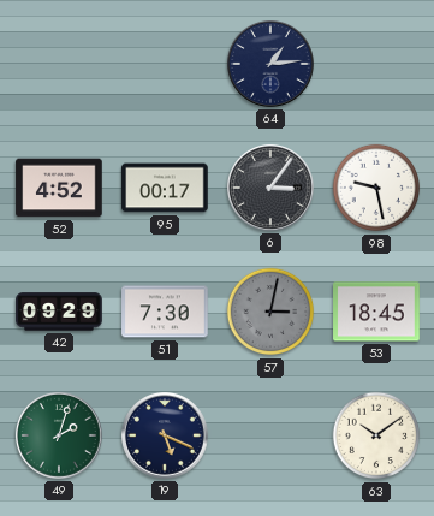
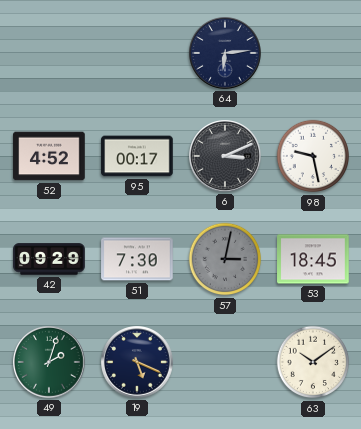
64: 1:14 -> 6:14 (226, 54)
6: 3:06 -> 3:11 (226, 157)
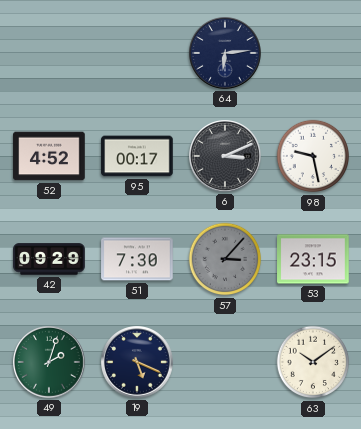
57: 3:02 -> 3:07 (225, 259)
53: 18:45 -> 23:15 (313, 259)
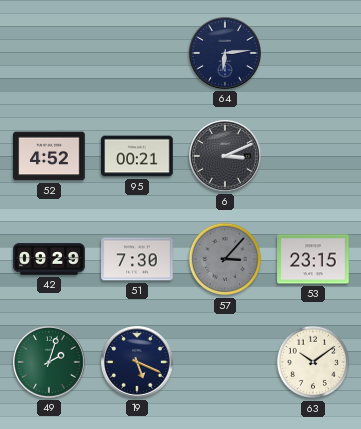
95: 00:17 -> 00:21 (137, 156)
98: 9:28 -> none (313, 156)
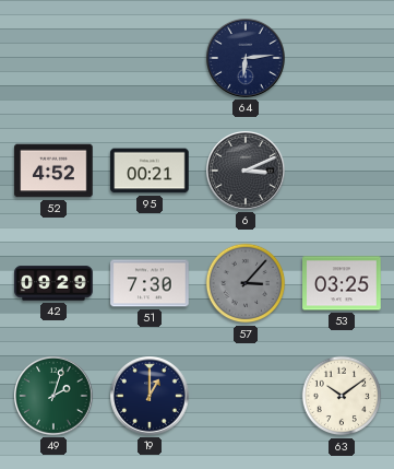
53: 23:15 -> 03:25 (342, 283)
19: 5:19 -> 1:00 (151, 397)
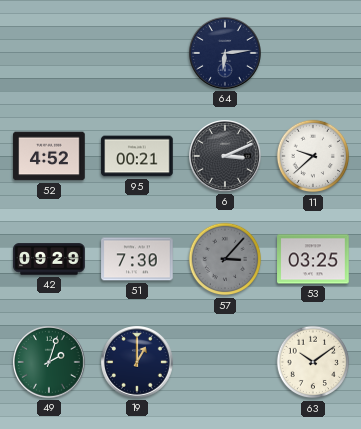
11: none -> 9:38 (313, 156)
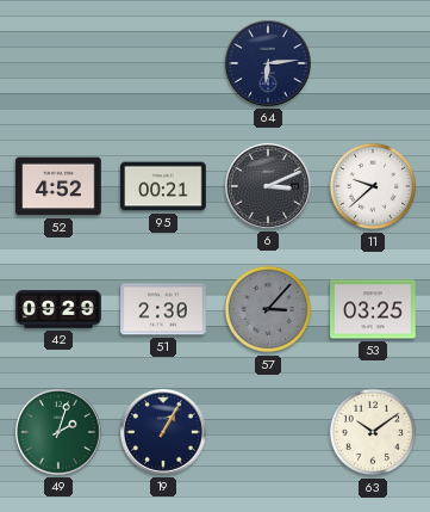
51: 7:30 -> 2:30 (163, 309)
19: 1:00 -> 1:05 (164, 433)
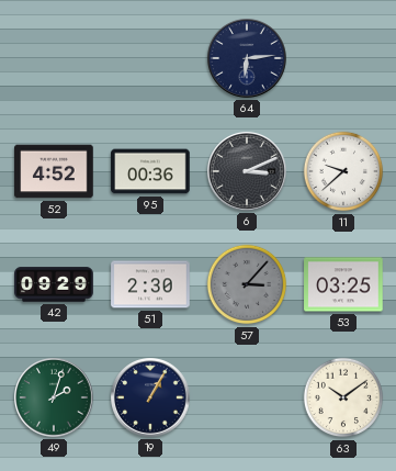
95: 00:21 -> 00:36 (150, 171)
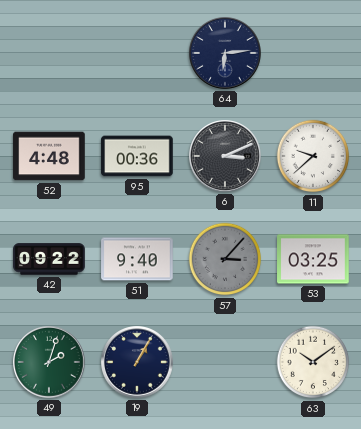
52: 4:52 -> 4:48 (49, 156)
42: 09:29 -> 09:22 (49, 259)
51: 2:30 -> 9:40 (137, 259)
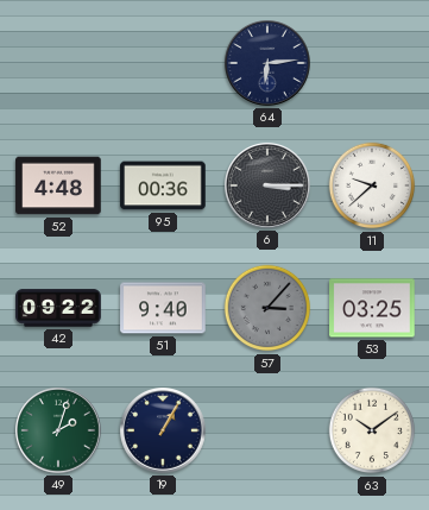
6: 3:11 -> 3:15 (269, 187)
